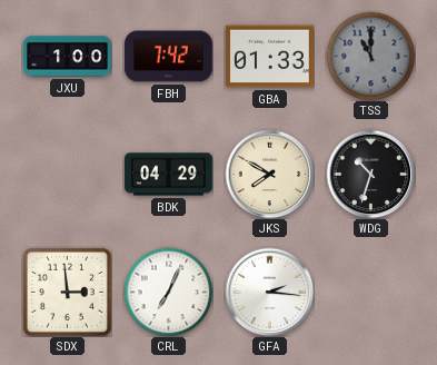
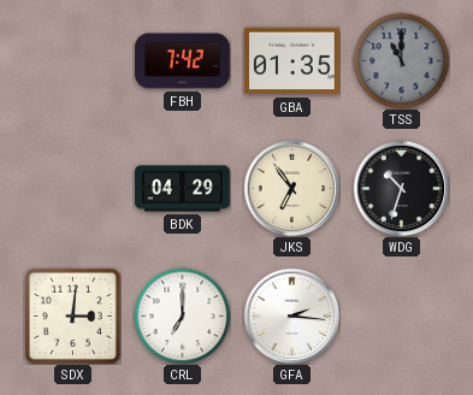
JXU: 1:00 -> none (68, 57)
GBA: 01:33 -> 01:35 (292, 61)
JKS: 7:50 -> 6:54 (291, 188)
SDX: 2:59 -> 3:01 (72, 316)
CRL: 7:04 -> 7:00 (182, 316)
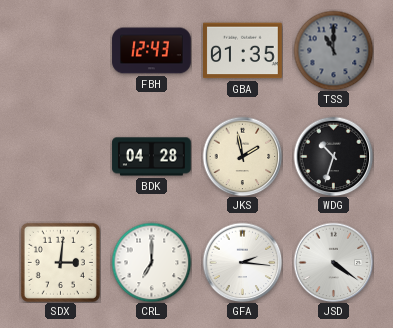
FBH: 7:42 -> 12:43 (152, 51)
BDK: 04:29 -> 04:28 (152, 157)
JKS: 6:54 -> 1:58 (242, 156)
JSD: none -> 4:21 (333, 262)
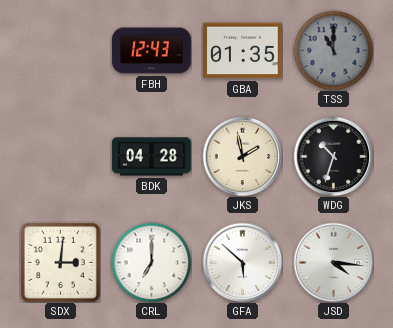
GFA: 2:16 -> 5:52 (242, 262)
JSD: 4:21 -> 4:16 (333, 262)
